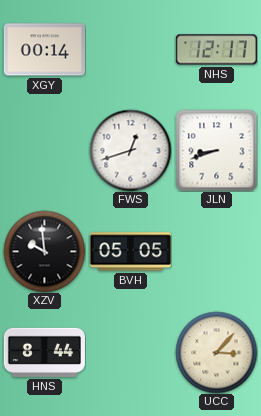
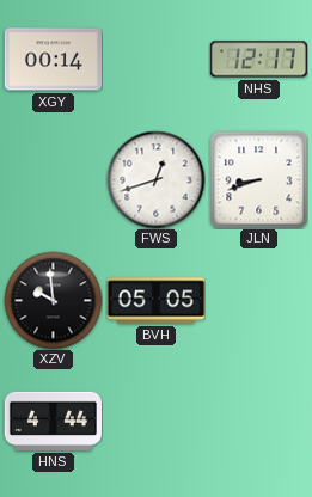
HNS: 8:44 -> 4:44 (53, 421)
UCC: 3:07 -> none (216, 352)
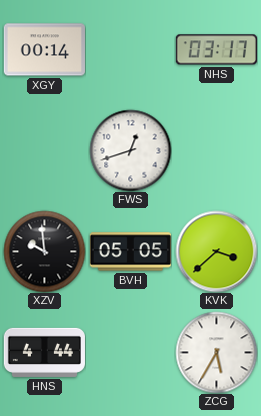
NHS: 12:17 -> 03:17 (216, 50)
JLN: 8:42 -> none (258, 179)
KVK: none -> 3:38 (216, 251)
ZCG: none -> 5:35 (216, 352)
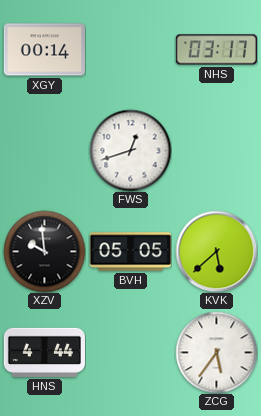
KVK: 3:38 -> 5:38 (216, 251)
ZCG: 5:35 -> 5:36 (216, 352)
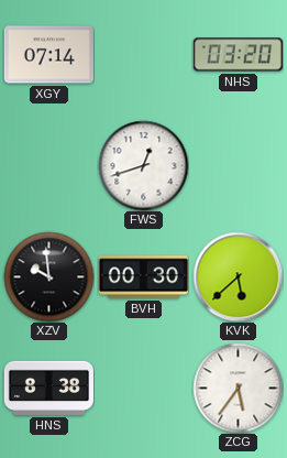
XGY: 00:14 -> 07:14 (48, 55)
NHS: 03:17 -> 03:20 (238, 55)
BVH: 05:05 -> 00:30 (143, 277)
HNS: 4:44 -> 8:38 (48, 388)
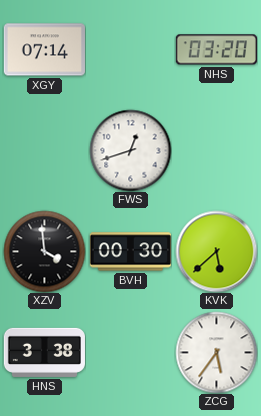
XZV: 9:59 -> 3:59 (44, 251)
HNS: 8:38 -> 3:38 (44, 352)
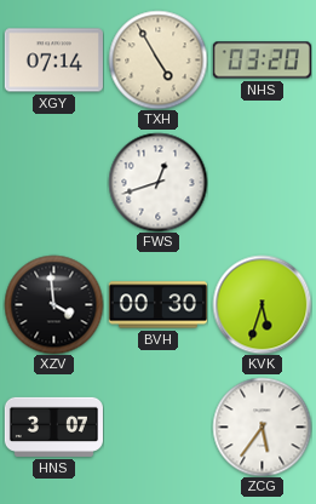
TXH: none -> 4:55 (157, 59)
KVK: 5:38 -> 5:33 (262, 304)
HNS: 3:38 -> 3:07 (53, 426)
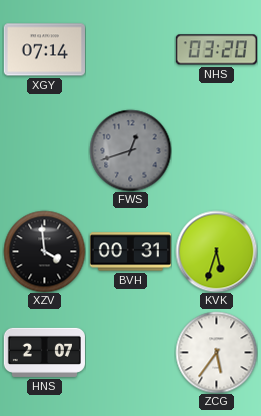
TXH: 4:55 -> none (157, 59)
FWS dial: white -> grey (130, 150)
BVH: 00:30 -> 00:31 (130, 252)
HNS: 3:07 -> 2:07 (44, 352)
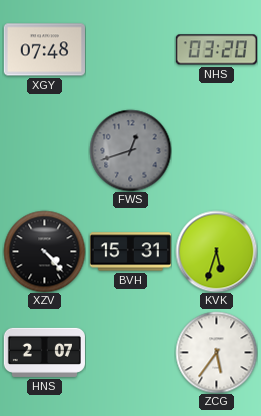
XGY: 07:14 -> 07:48 (44, 50)
XZV: 3:59 -> 4:23 (44, 251)
BVH: 00:31 -> 15:31 (130, 252)
